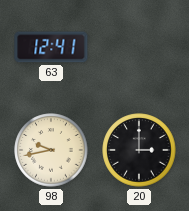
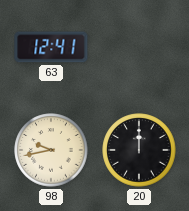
20: 3:00 -> 12:00 (139, 150)
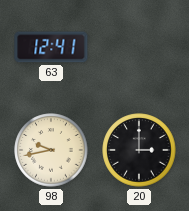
20: 12:00 -> 3:00 (139, 150)
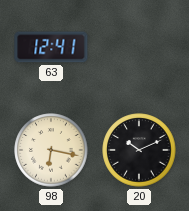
98: 9:43 -> 6:17 (51, 150)
20: 3:00 -> 10:11 (139, 150)
